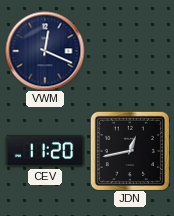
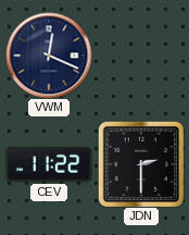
CEV: 11:20 -> 11:22 (49, 165)
JDN: 12:43 -> 2:30 (141, 164)
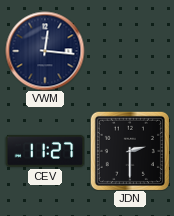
VWM: 12:19 -> 12:16 (45, 51)
CEV: 11:22 -> 11:27 (45, 152)
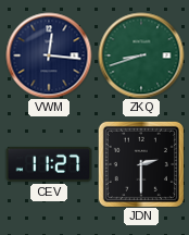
ZKQ: none -> 8:42 (141, 55)
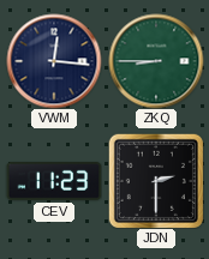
ZKQ: 8:42 -> 8:45 (156, 61)
CEV: 11:27 -> 11:23 (54, 182)
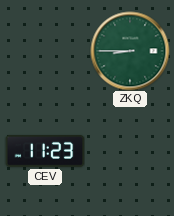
VWM: 12:16 -> none (54, 61)
JDN: 2:30 -> none (156, 181)
